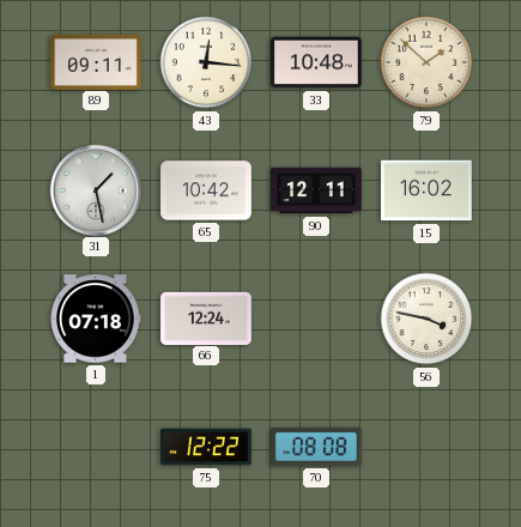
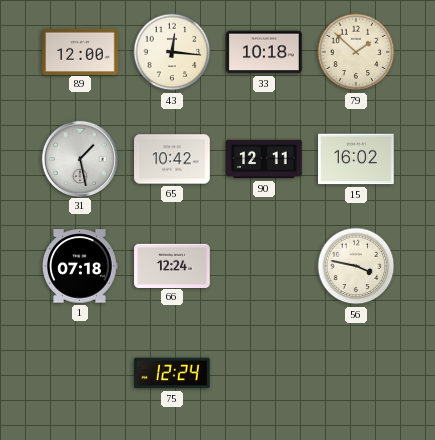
89: 09:11 -> 12:00 (80, 51)
33: 10:48 -> 10:18 (264, 52)
75: 12:22 -> 12:24 (172, 373)
70: 08:08 -> none (316, 447)
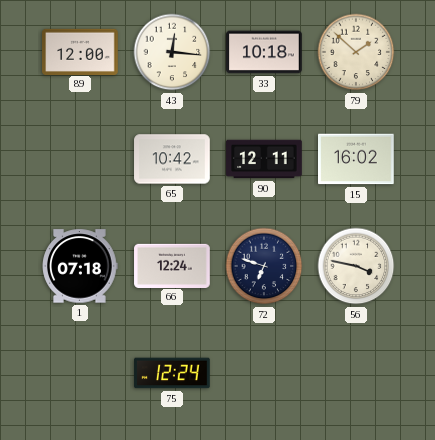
31: 1:28 -> none (79, 158)
72: none -> 6:48 (264, 266)
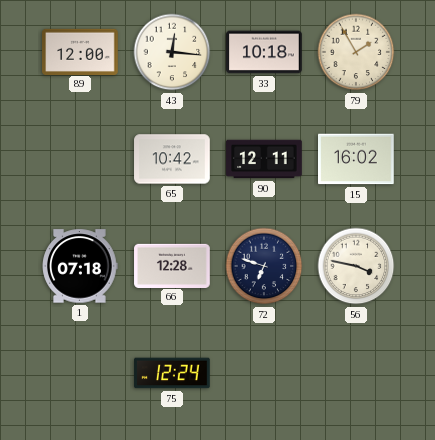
79: 1:52 -> 1:55 (356, 52)
66: 12:24 -> 12:28 (172, 265)
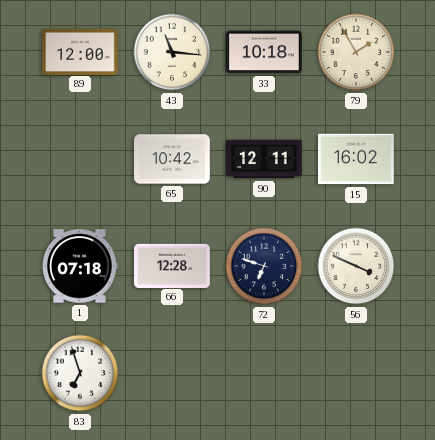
43: 12:16 -> 11:16 (172, 52)
56: 3:47 -> 3:49 (356, 266)
83: none -> 6:57 (80, 373)
75: 12:24 -> none (172, 373)
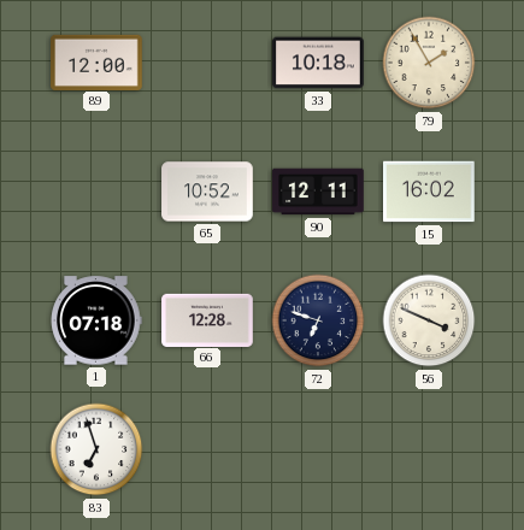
43: 11:16 -> none (172, 52)
65: 10:42 -> 10:52 (207, 192)
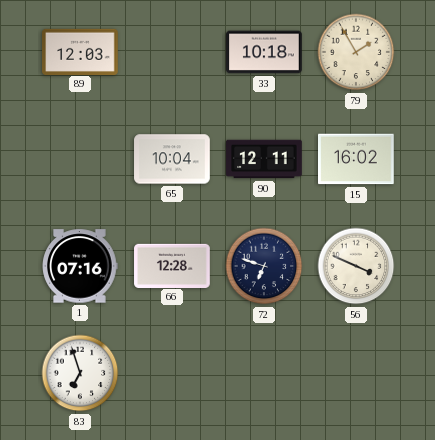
89: 12:00 -> 12:03 (80, 51)
65: 10:52 -> 10:04 (172, 159)
1: 07:18 -> 07:16 (80, 266)
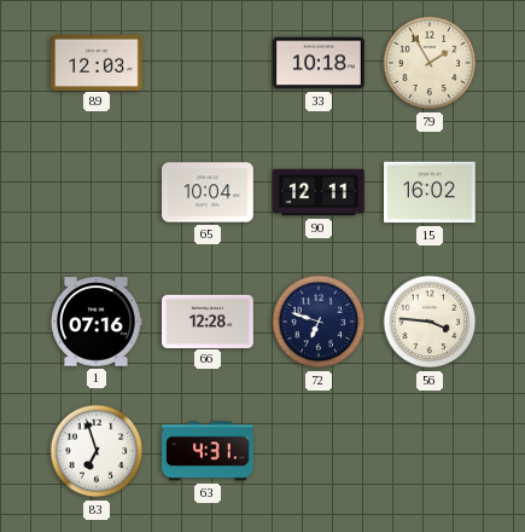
56: 3:49 -> 3:46 (430, 322)
63: none -> 4:31 (208, 451)
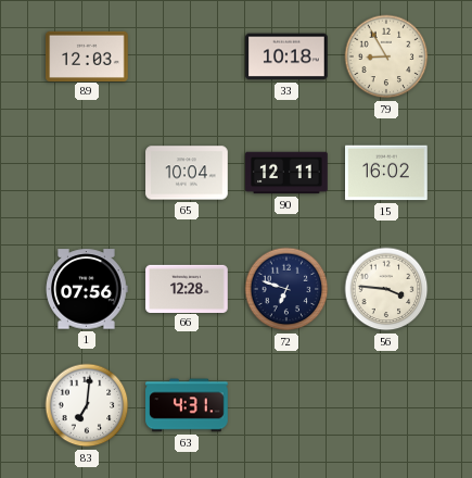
79: 1:55 -> 8:55 (386, 56)
1: 07:16 -> 07:56 (87, 289)
83: 6:57 -> 7:01 (87, 405)
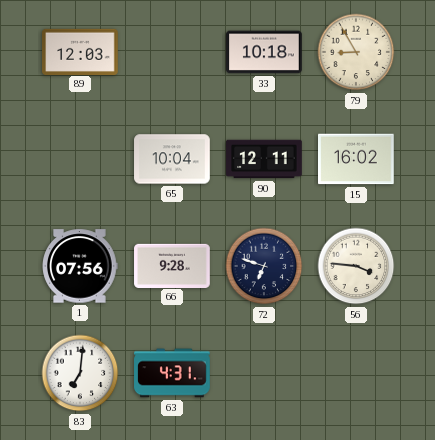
66: 12:28 -> 9:28 (172, 265)
